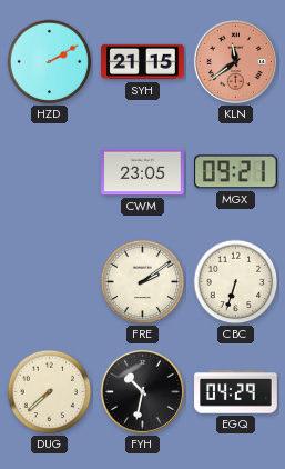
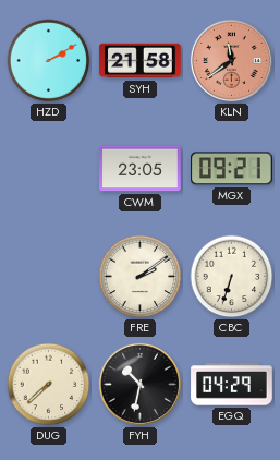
SYH: 21:15 -> 21:58 (141, 61)
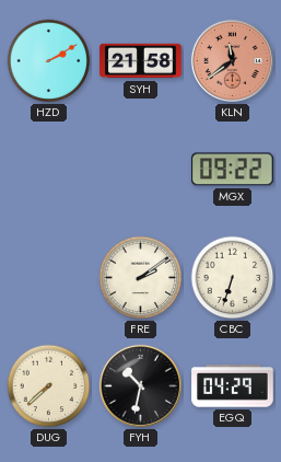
CWM: 23:05 -> none (141, 169)
MGX: 09:21 -> 09:22 (233, 170)
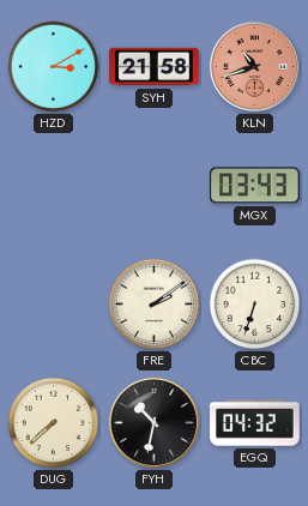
HZD: 2:10 -> 3:10 (54, 67)
KLN: 11:39 -> 10:42 (254, 66)
MGX: 09:22 -> 03:43 (255, 186)
EGQ: 04:29 -> 04:32 (255, 423)
